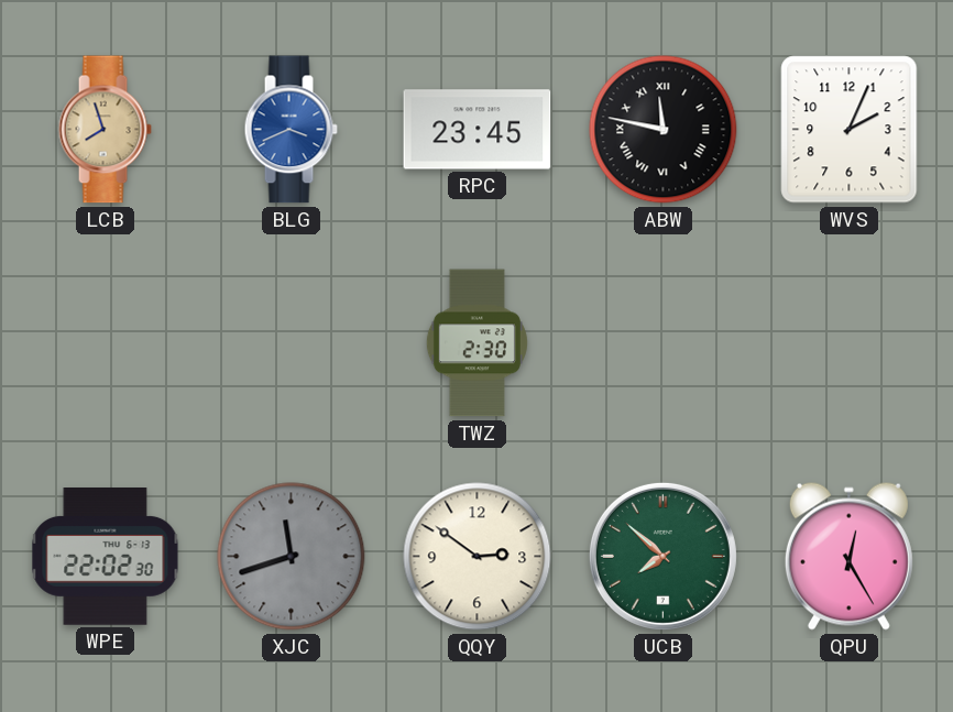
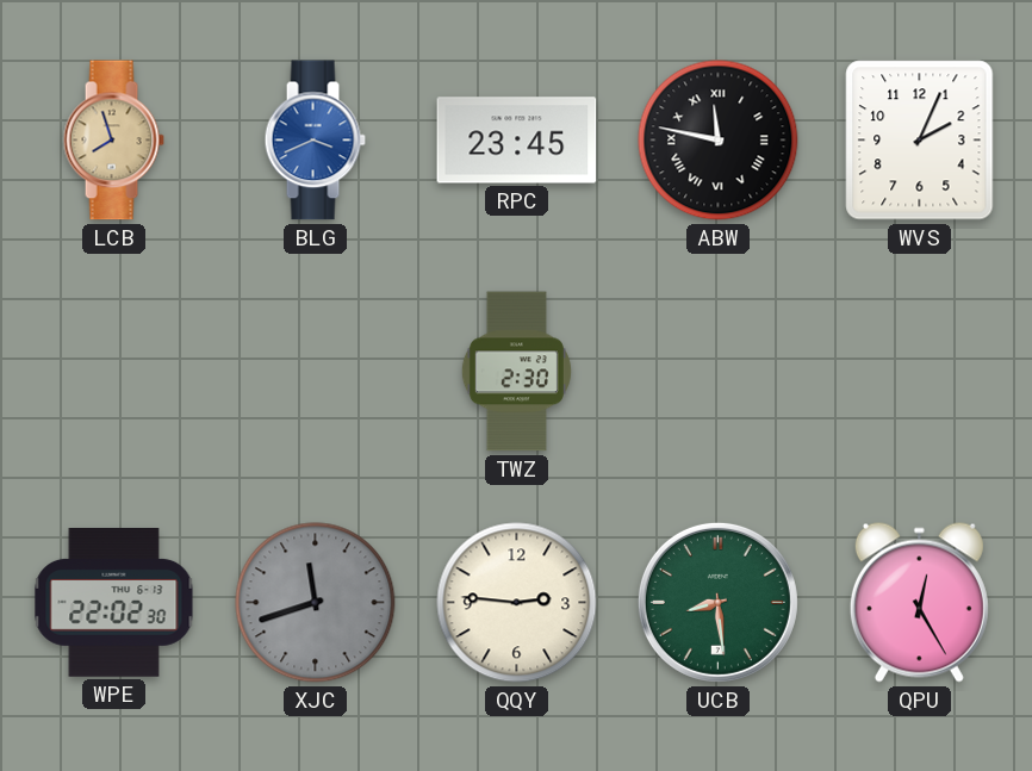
QQY: 2:51 -> 2:46 (517, 603)
UCB: 7:52 -> 8:29 (717, 602)
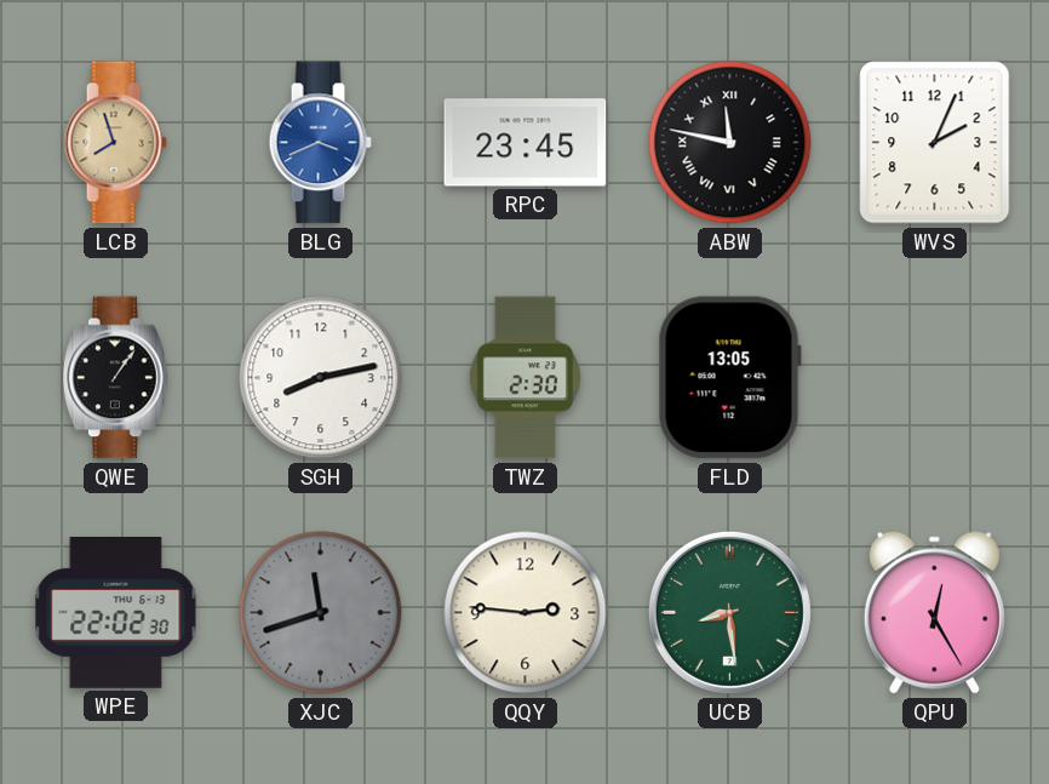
QWE: none -> 1:06 (116, 378)
SGH: none -> 8:13 (321, 378)
FLD: none -> 13:05 (729, 378)
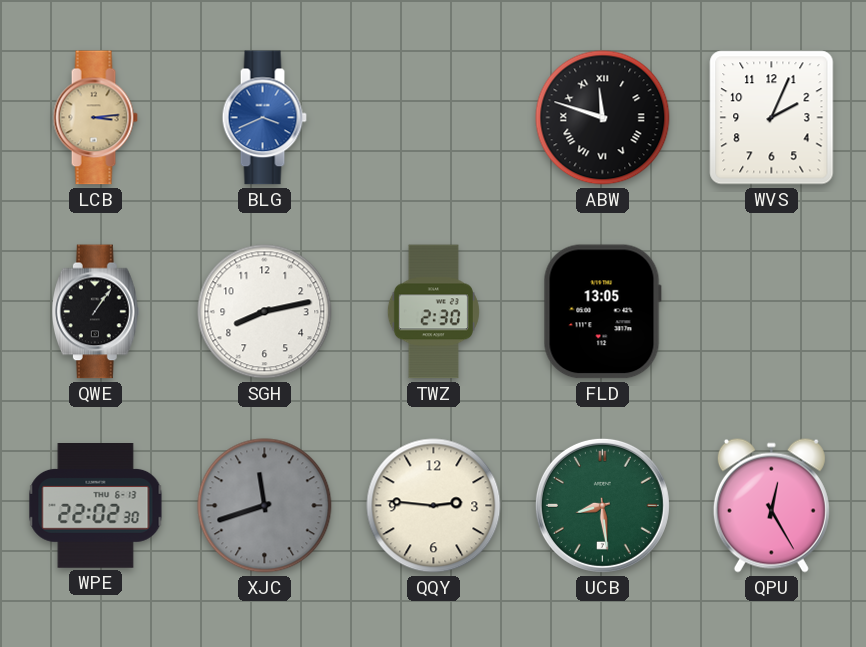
LCB: 7:57 -> 3:14 (95, 118)
RPC: 23:45 -> none (526, 143)
ABW: 11:47 -> 11:48 (603, 118)
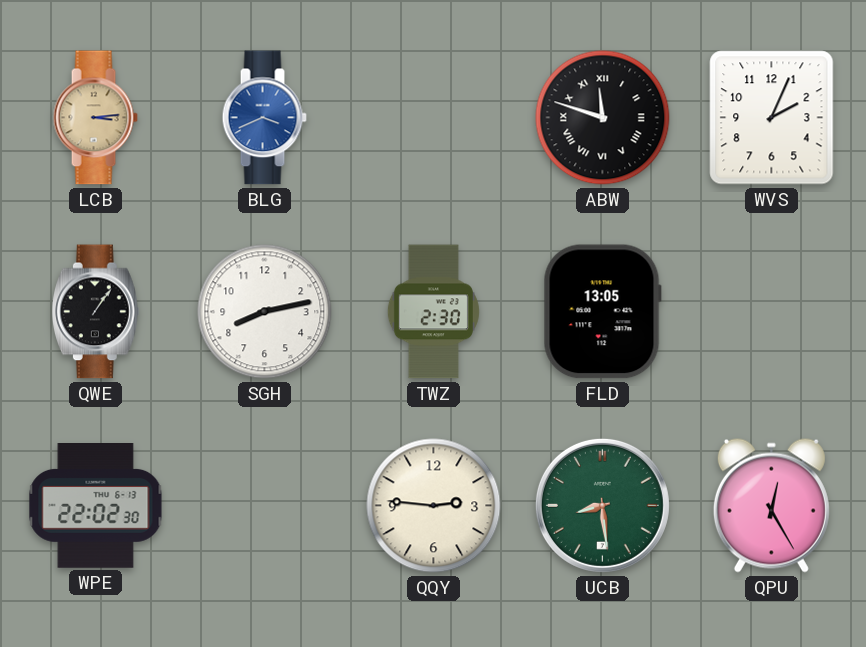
XJC: 11:42 -> none (265, 506)
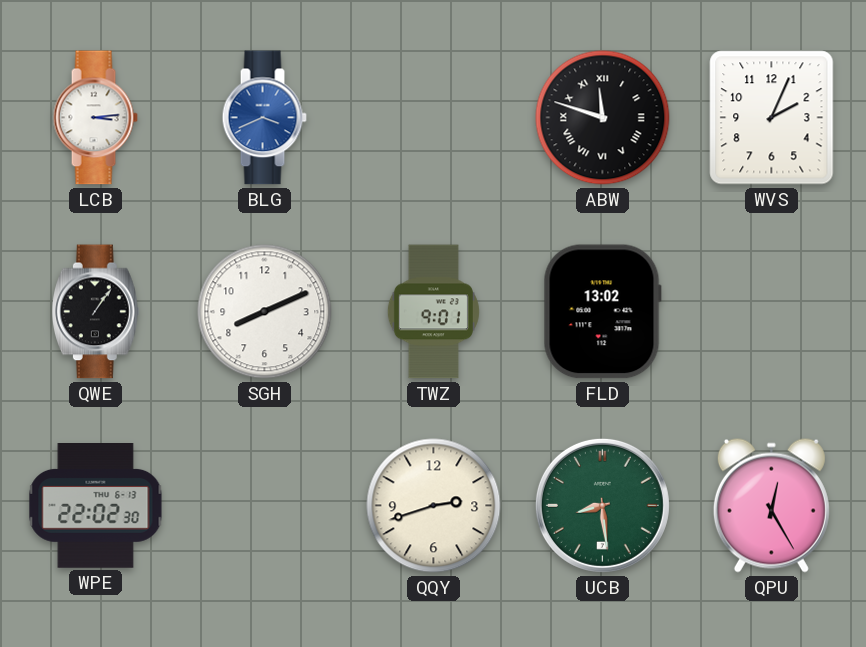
LCB dial: champagne -> white (95, 118)
SGH: 8:13 -> 8:11 (265, 312)
TWZ: 2:30 -> 9:01 (433, 312)
FLD: 13:05 -> 13:02 (602, 312)
QQY: 2:46 -> 2:42 (434, 506)
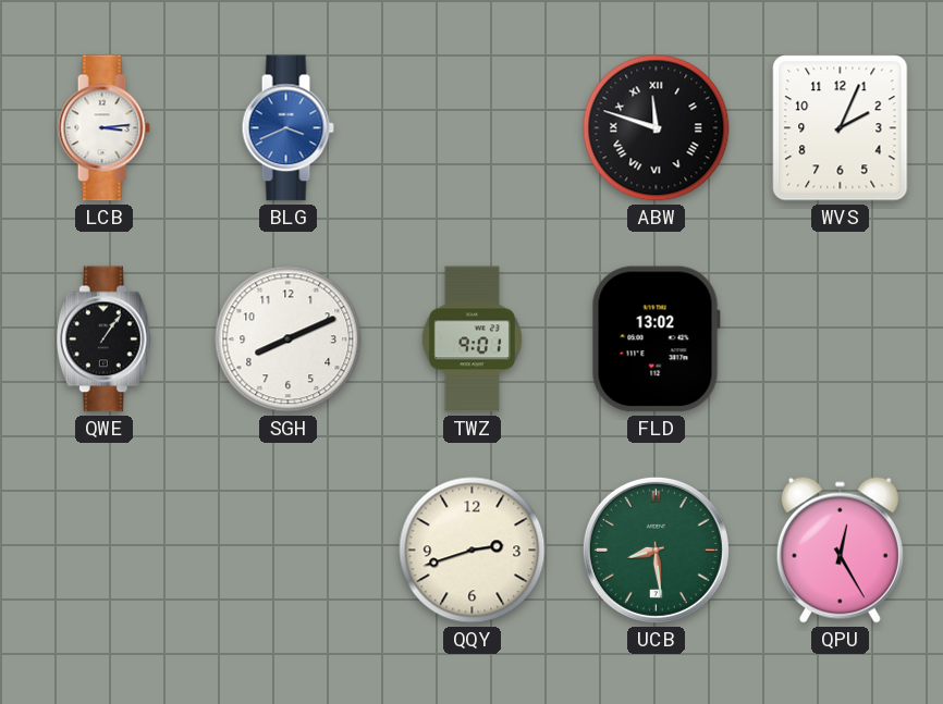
WPE: 22:02 -> none (96, 506)
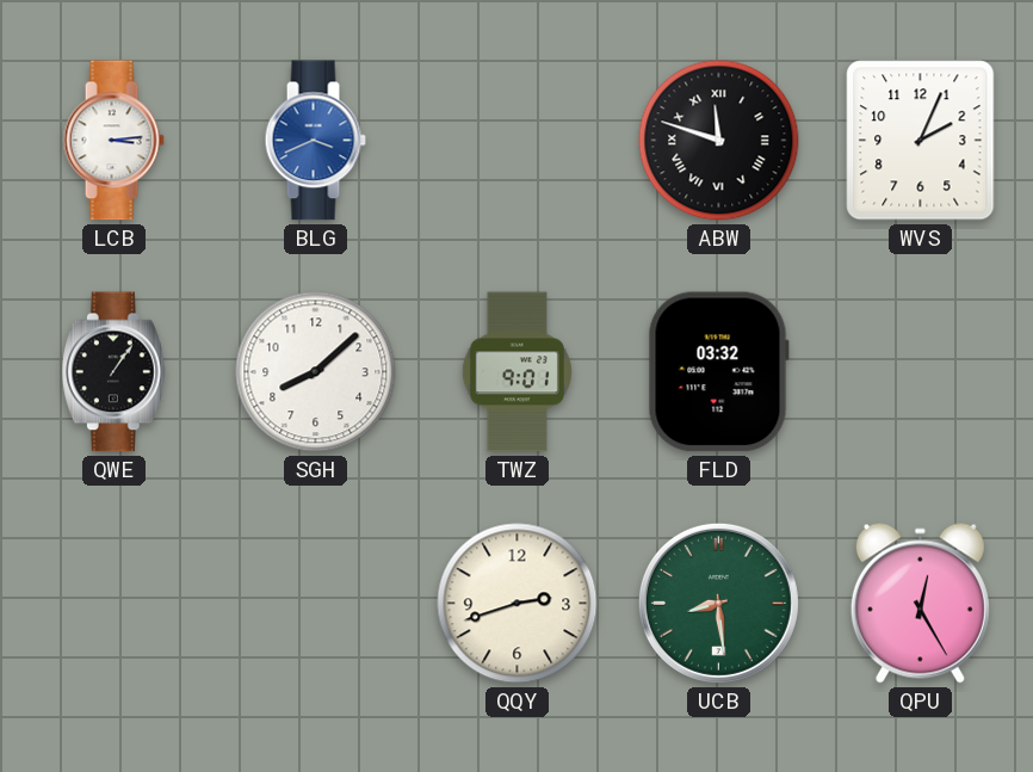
SGH: 8:11 -> 8:08 (316, 372)
FLD: 13:02 -> 03:32 (718, 372)
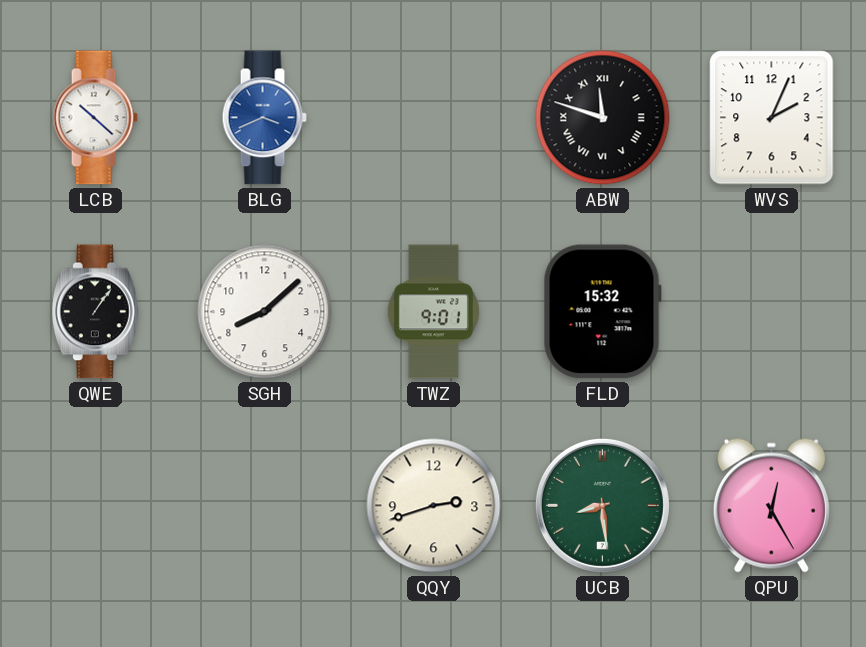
LCB: 3:14 -> 10:22 (95, 118)
FLD: 03:32 -> 15:32 (602, 312)
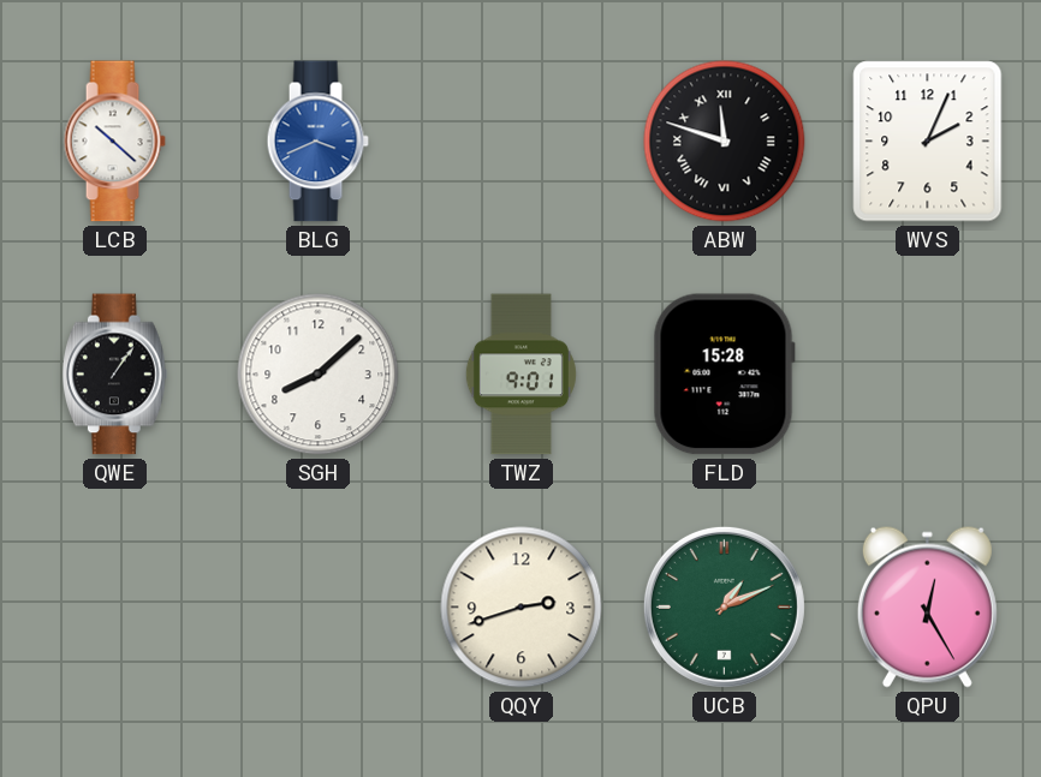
FLD: 15:32 -> 15:28 (724, 375)
UCB: 8:29 -> 1:11 (724, 606)
